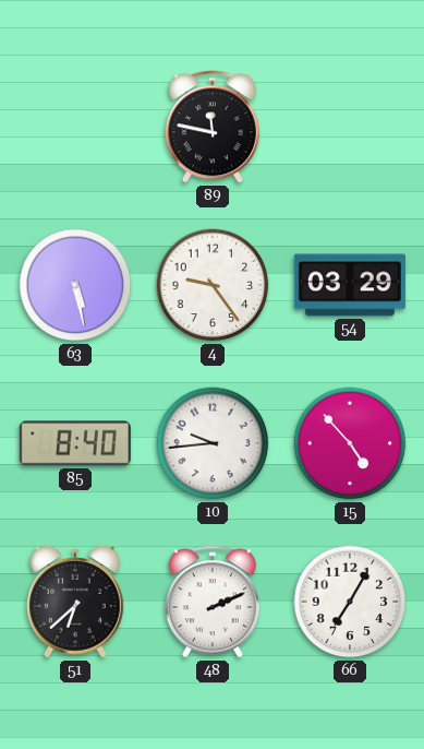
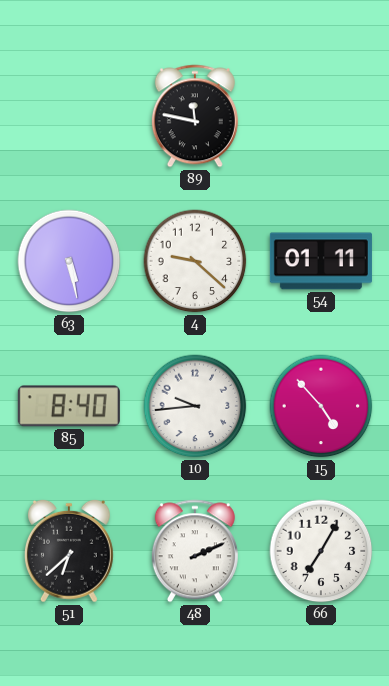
4: 9:24 -> 9:22 (195, 261)
54: 03:29 -> 01:11 (321, 261)
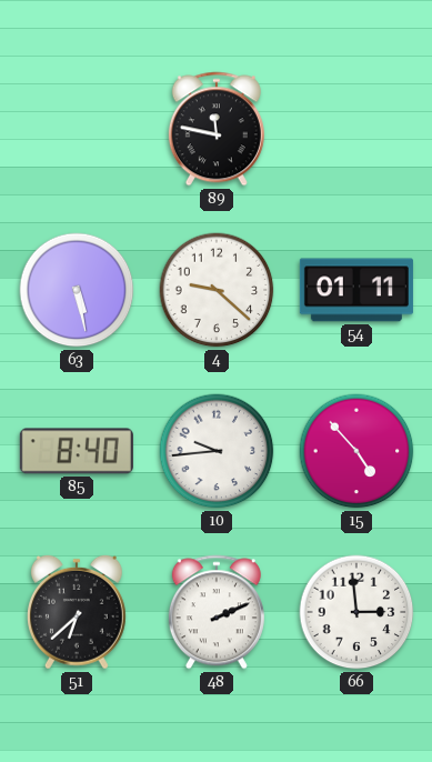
66: 7:05 -> 2:59 (356, 612)
